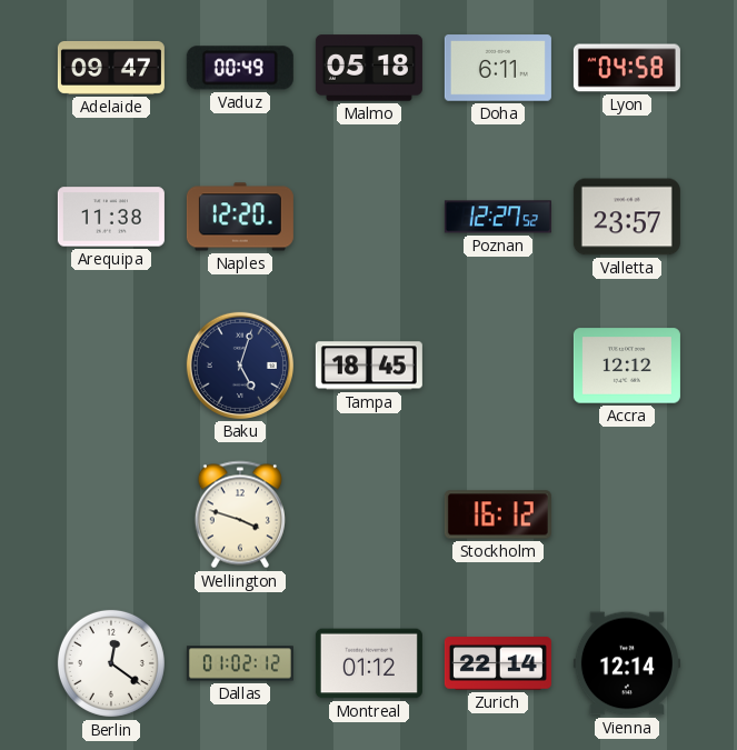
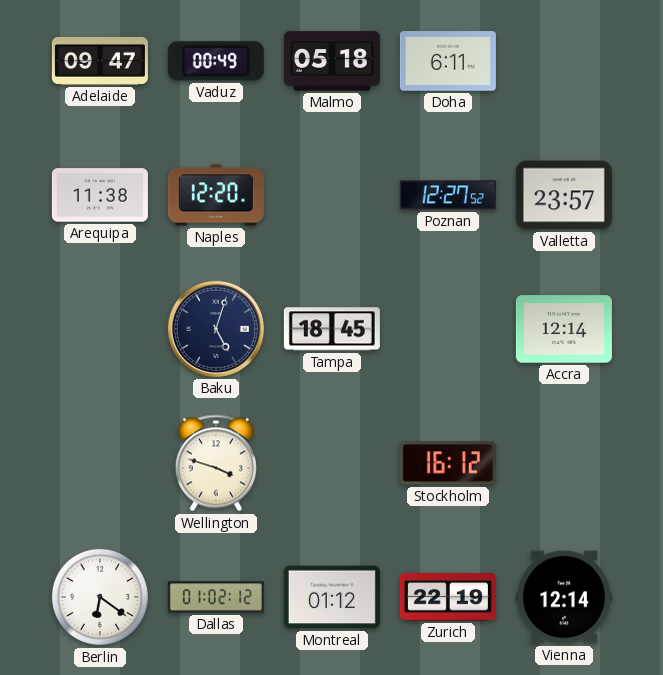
Lyon: 04:58 -> none (627, 68)
Accra: 12:12 -> 12:14 (564, 329)
Berlin: 12:21 -> 6:21 (100, 597)
Zurich: 22:14 -> 22:19 (448, 597)
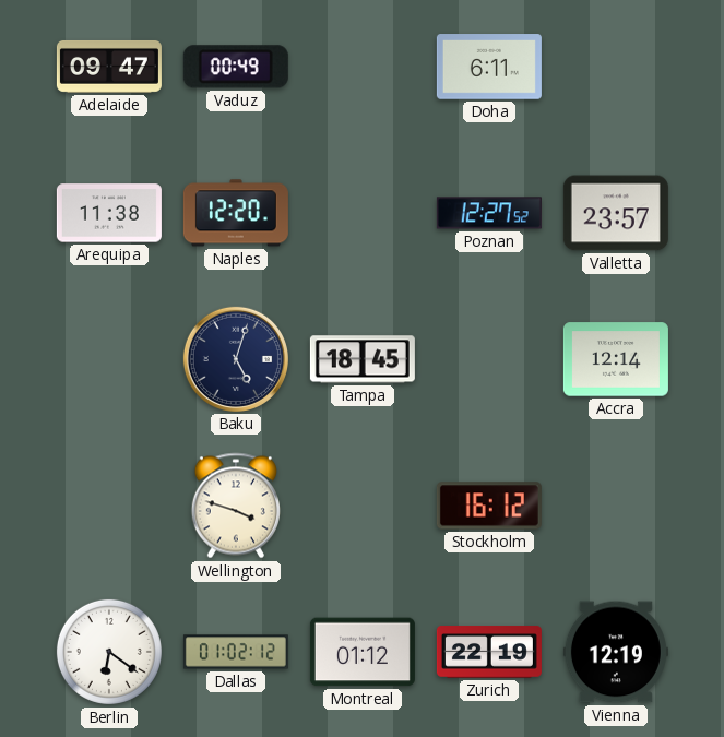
Malmo: 05:18 -> none (332, 61)
Vienna: 12:14 -> 12:19 (616, 652)
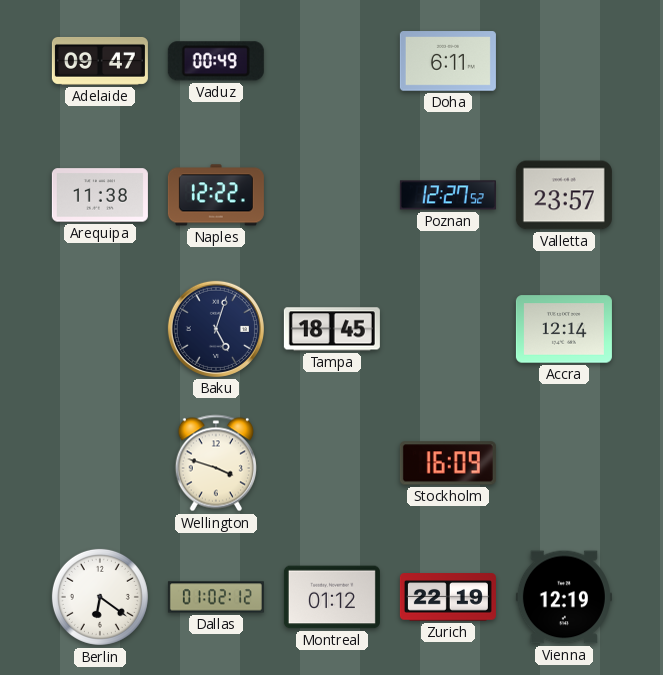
Naples: 12:20 -> 12:22 (216, 195)
Stockholm: 16:12 -> 16:09 (448, 463)
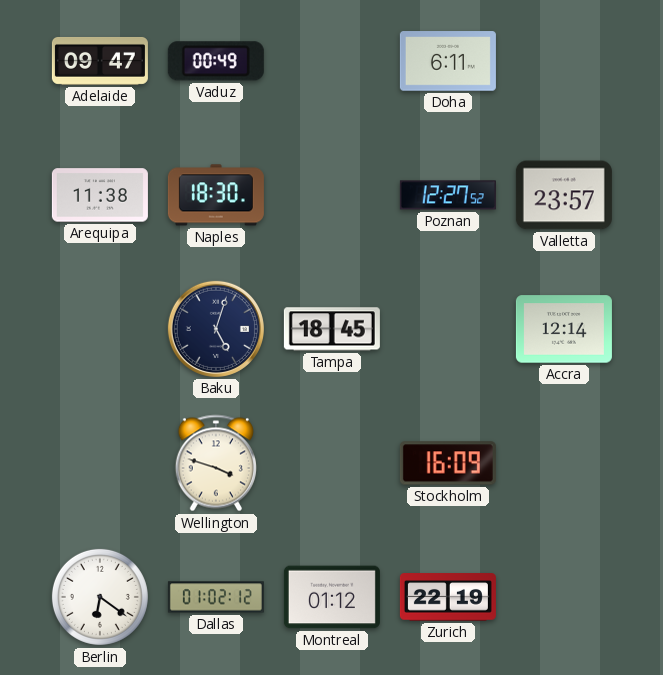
Naples: 12:22 -> 18:30 (216, 195)
Vienna: 12:19 -> none (564, 597)
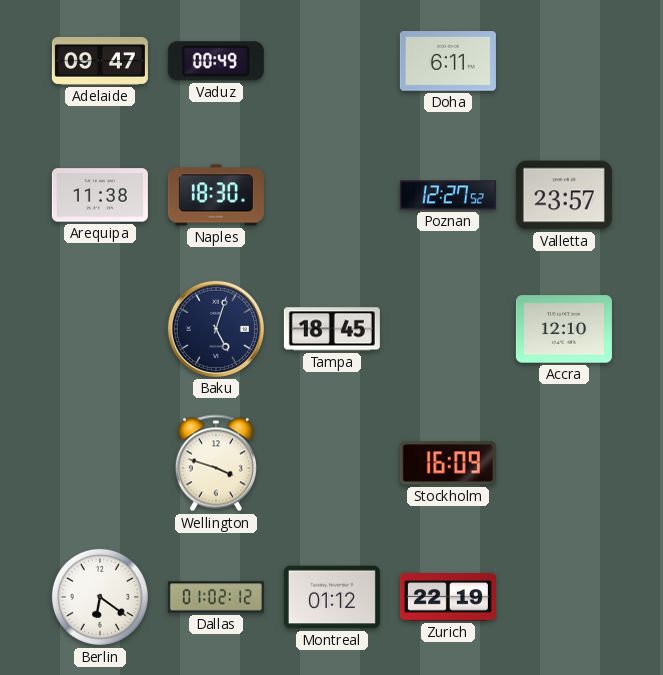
Accra: 12:14 -> 12:10 (564, 329)
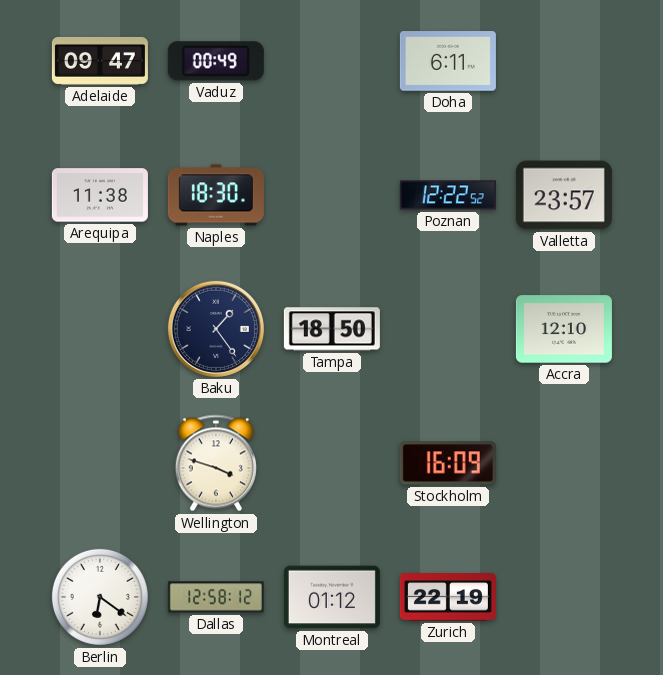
Poznan: 12:27 -> 12:22 (448, 195)
Baku: 5:03 -> 1:24 (216, 329)
Tampa: 18:45 -> 18:50 (332, 329)
Dallas: 01:02 -> 12:58 (216, 597)
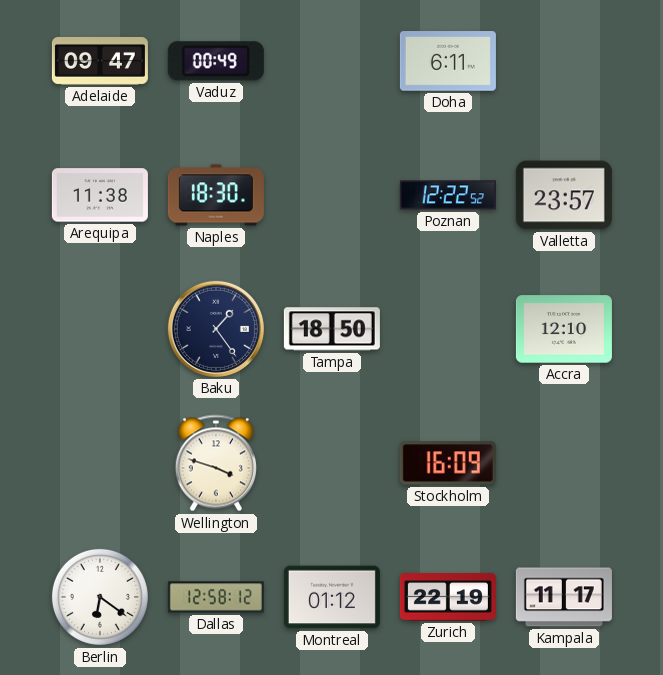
Kampala: none -> 11:17 (564, 597)
